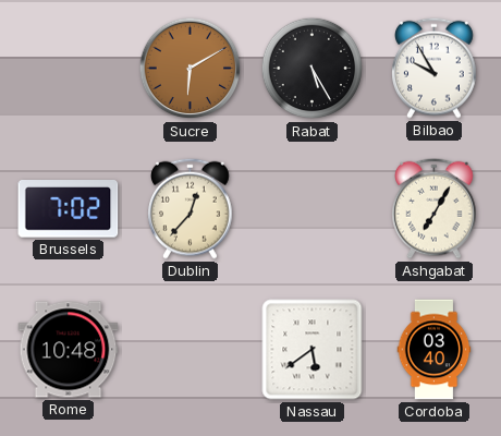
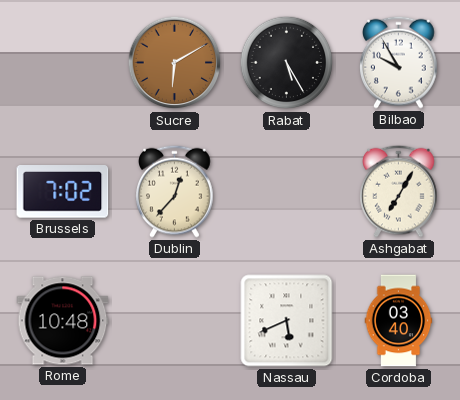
Nassau: 5:39 -> 5:41 (287, 321)
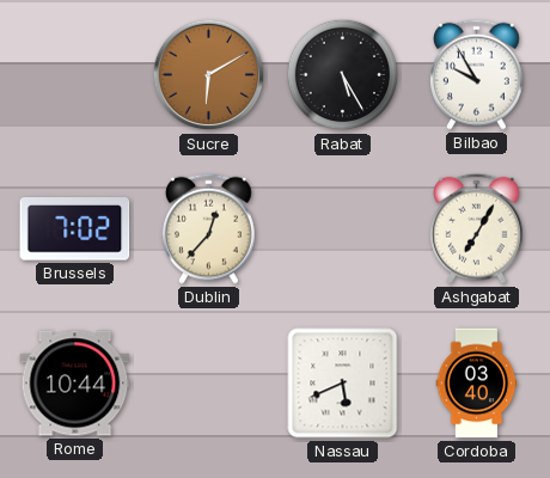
Rome: 10:48 -> 10:44 (75, 384)
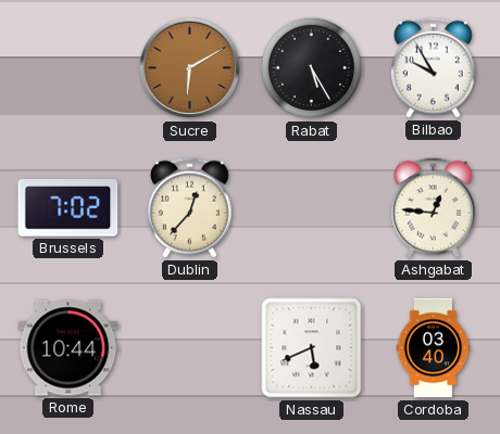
Ashgabat: 7:05 -> 12:46 (434, 207)
